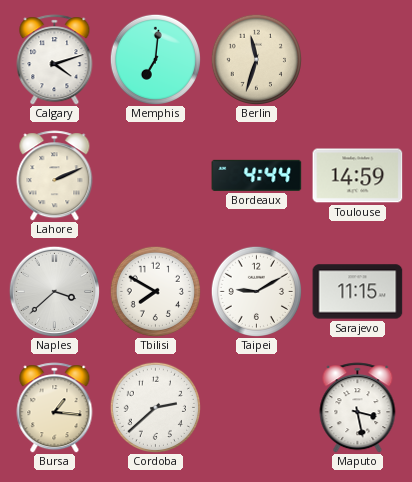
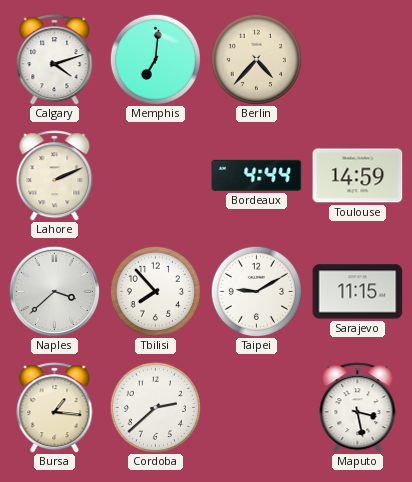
Berlin: 11:33 -> 4:37 (256, 59)
Tbilisi: 7:50 -> 7:53 (155, 291)
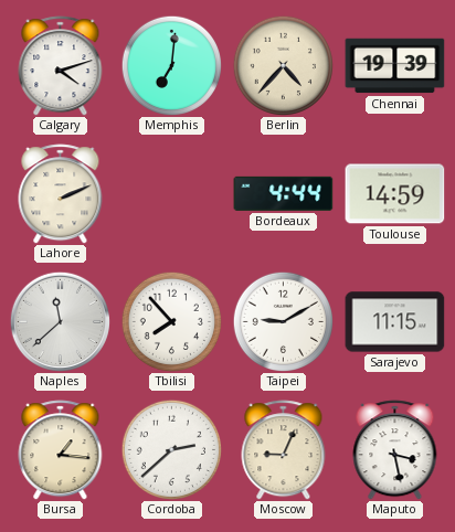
Chennai: none -> 19:39 (395, 66)
Naples: 3:38 -> 11:38 (60, 321)
Moscow: none -> 9:04 (284, 450)
